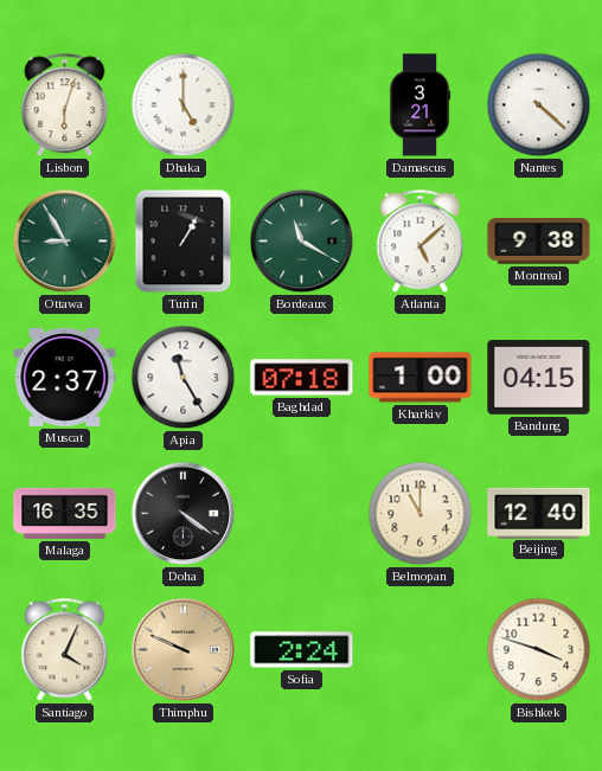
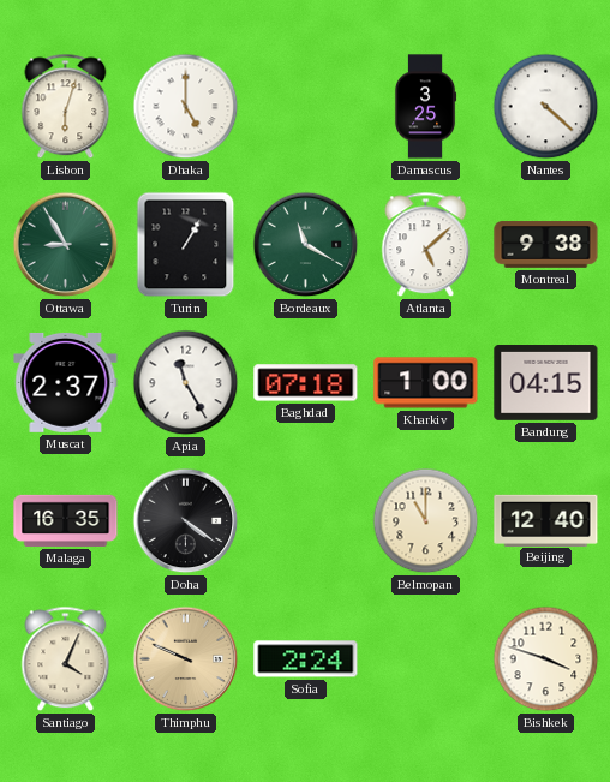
Damascus: 3:21 -> 3:25 (425, 107)
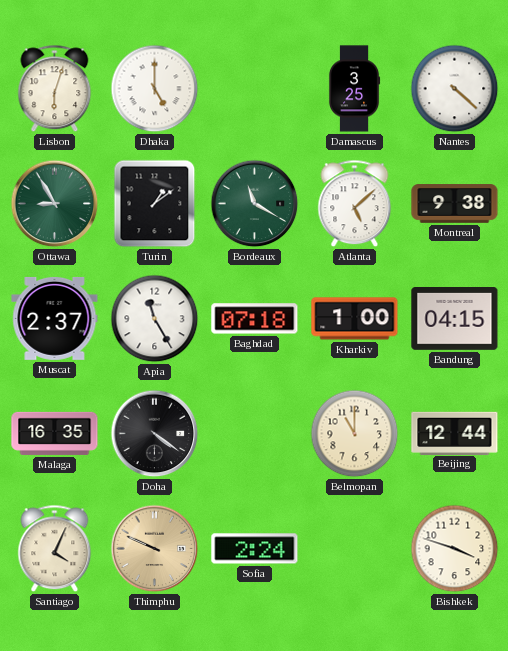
Turin: 1:05 -> 1:09 (155, 204)
Beijing: 12:40 -> 12:44 (455, 433)
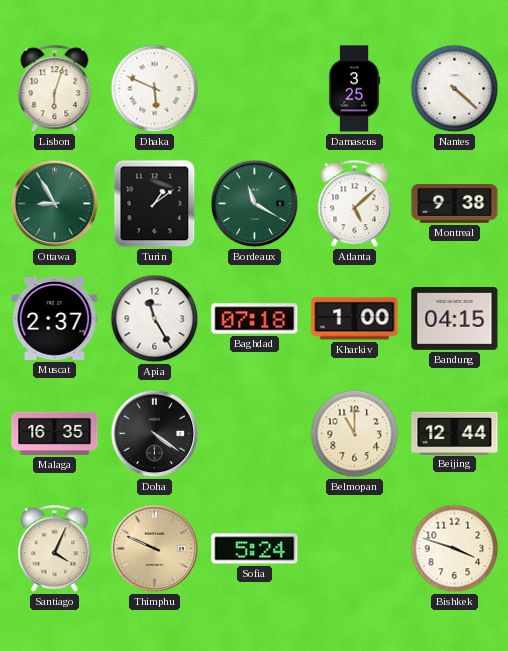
Dhaka: 5:00 -> 5:49 (155, 89)
Sofia: 2:24 -> 5:24 (255, 549)
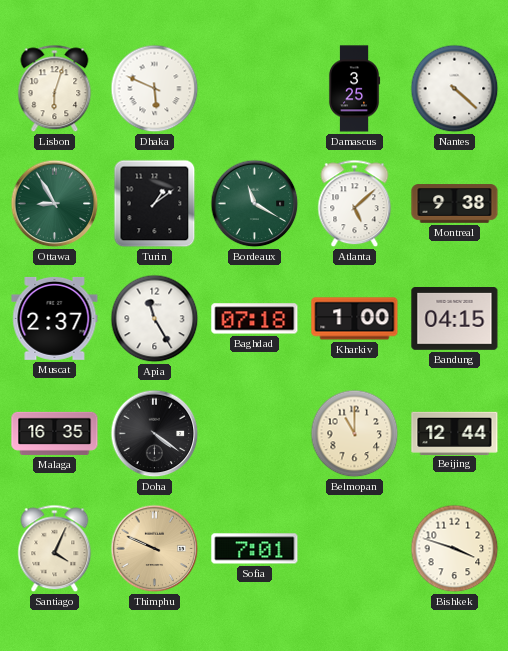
Sofia: 5:24 -> 7:01 (255, 549)
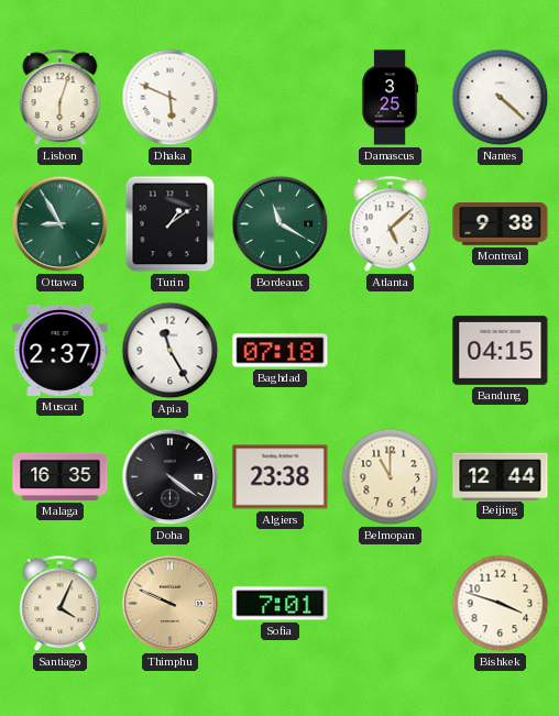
Kharkiv: 1:00 -> none (355, 319)
Algiers: none -> 23:38 (281, 477)
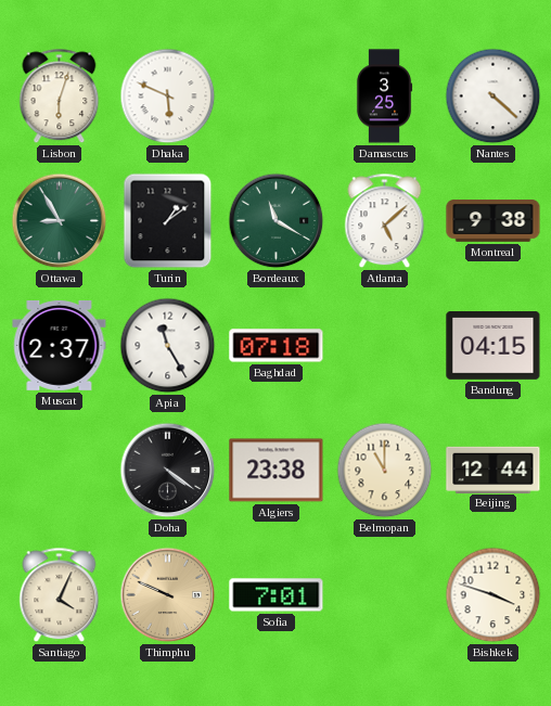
Malaga: 16:35 -> none (61, 476)
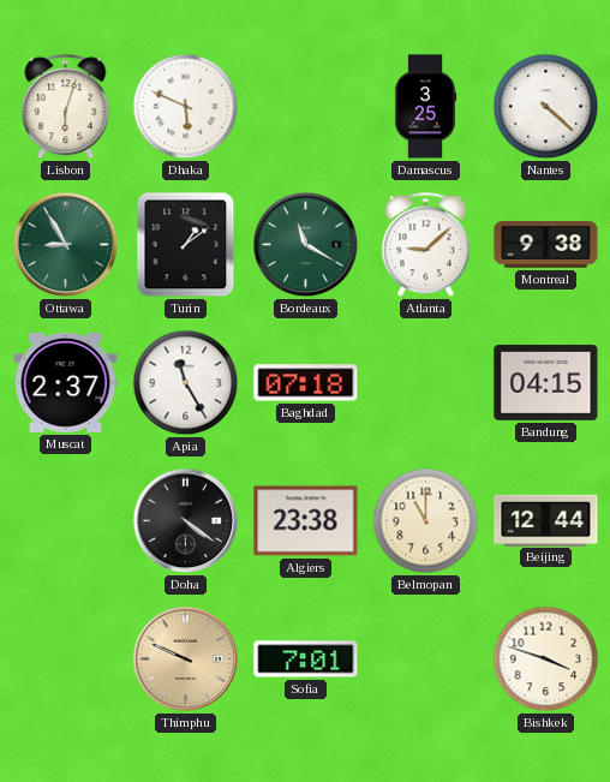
Atlanta: 5:08 -> 9:08 (426, 245)
Santiago: 4:04 -> none (60, 595)
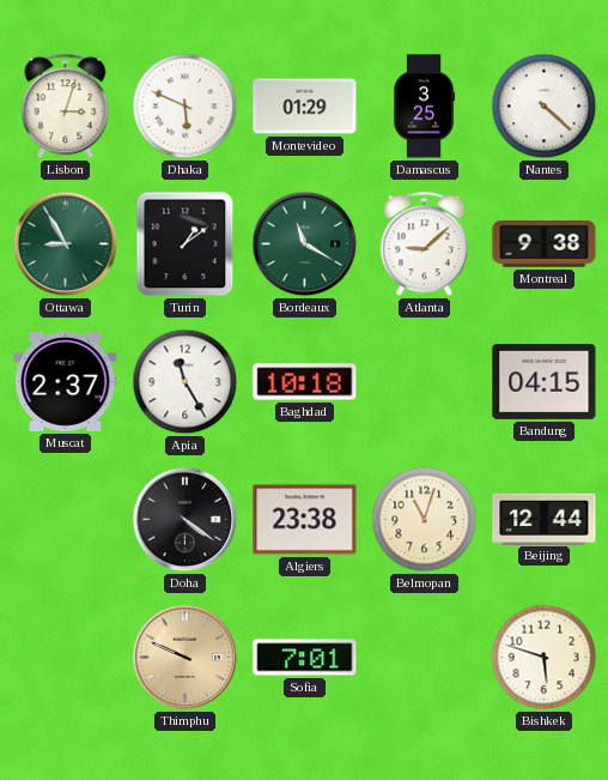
Lisbon: 6:03 -> 3:03 (66, 107)
Montevideo: none -> 01:29 (305, 107)
Baghdad: 07:18 -> 10:18 (305, 382)
Belmopan: 11:00 -> 11:03 (425, 520)
Bishkek: 3:48 -> 5:48 (545, 658)
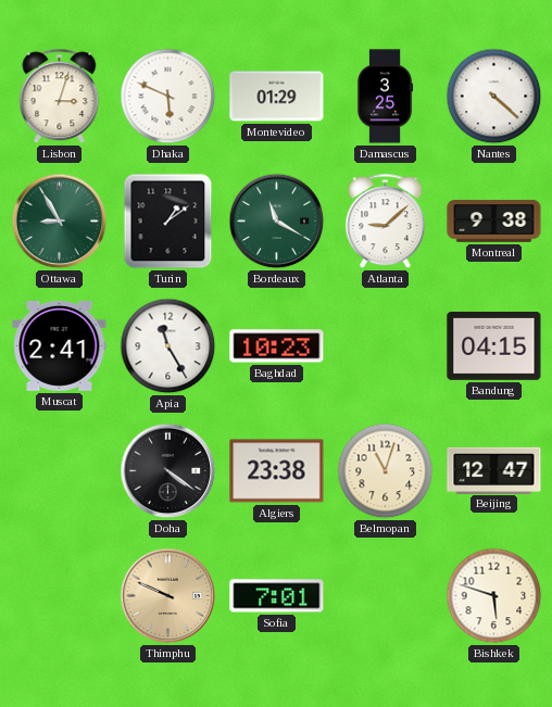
Muscat: 2:37 -> 2:41 (60, 345)
Baghdad: 10:18 -> 10:23 (277, 346)
Beijing: 12:44 -> 12:47 (494, 470)
